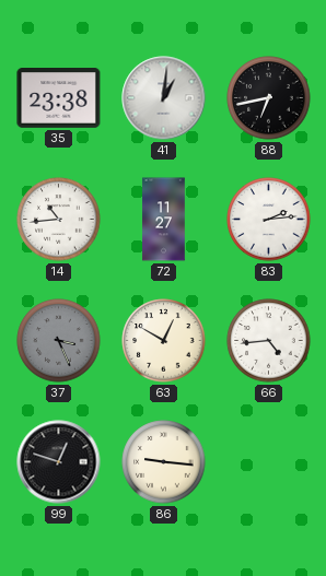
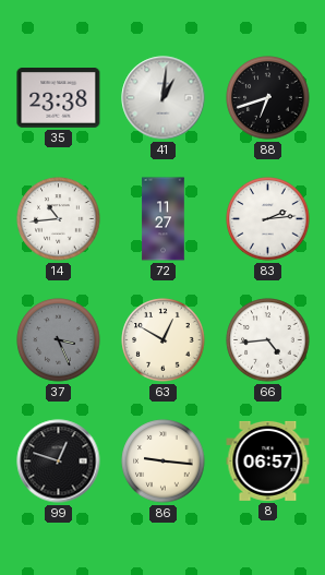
88: 6:43 -> 6:42 (268, 98)
8: none -> 06:57 (268, 460)
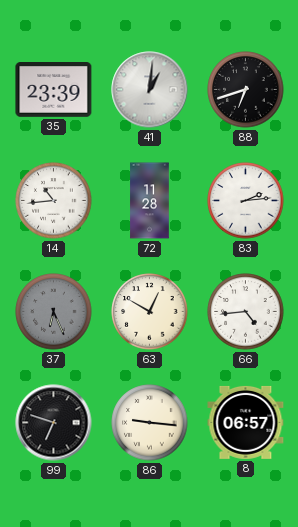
35: 23:38 -> 23:39 (54, 90)
72: 11:27 -> 11:28 (150, 201)
37: 3:26 -> 6:26 (54, 312)
99: 12:48 -> 6:48 (54, 423)
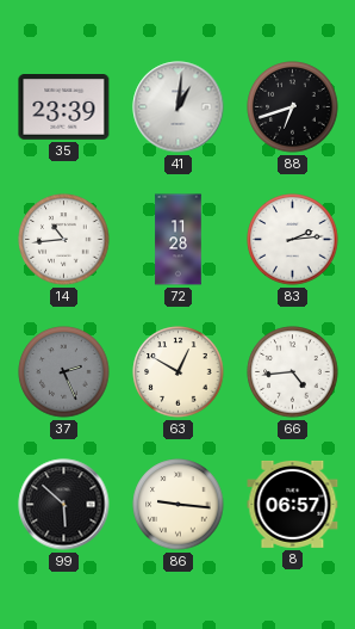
37: 6:26 -> 2:26 (64, 372)
99: 6:48 -> 5:52 (64, 505)
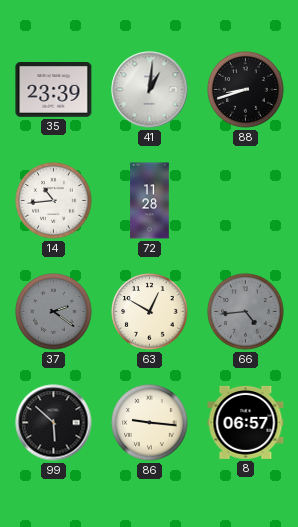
88: 6:42 -> 8:42 (246, 90)
83: 2:14 -> none (293, 240)
37: 2:26 -> 2:21 (54, 312)
66 dial: white -> grey (246, 312)
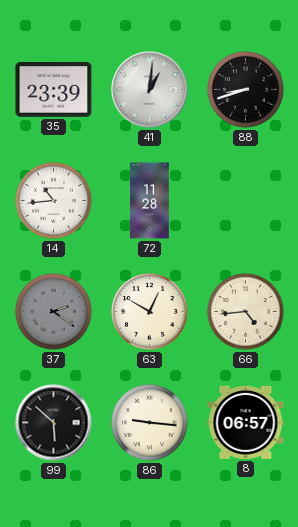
66 dial: grey -> cream (246, 312)
